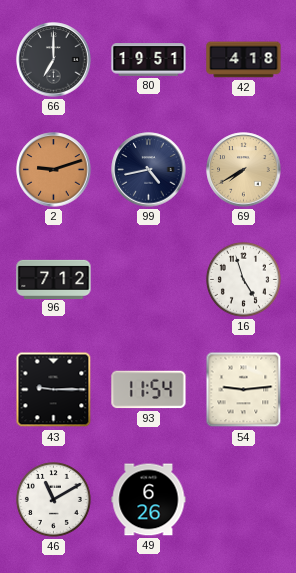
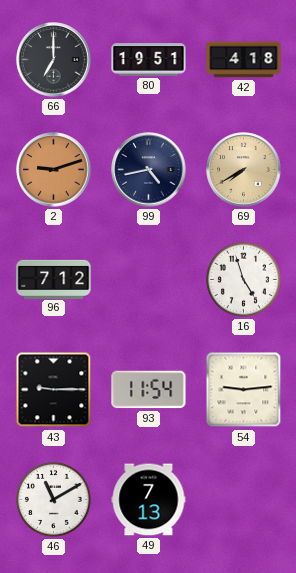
49: 6:26 -> 7:13 (149, 500)
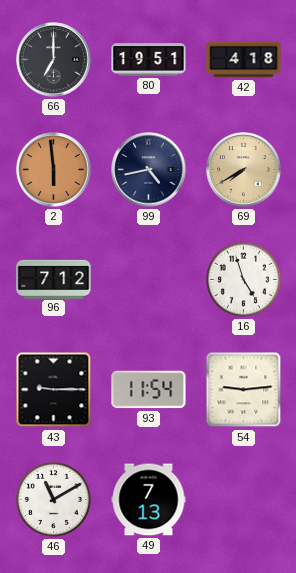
2: 9:12 -> 5:59 (54, 170)
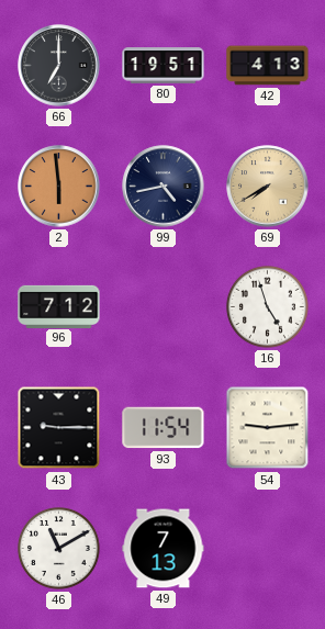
42: 4:18 -> 4:13 (268, 66)
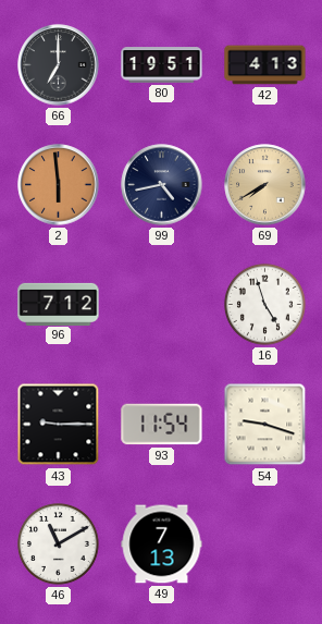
54: 9:14 -> 9:18 (265, 425)
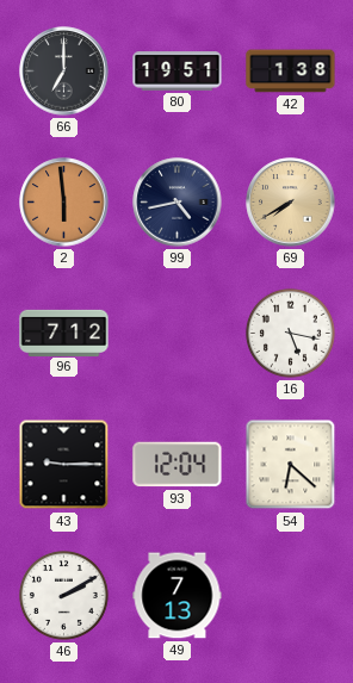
42: 4:13 -> 1:38 (291, 72)
16: 4:57 -> 5:17 (290, 333)
93: 11:54 -> 12:04 (178, 465)
54: 9:18 -> 6:22 (291, 465)
46: 11:10 -> 2:10 (63, 595)
